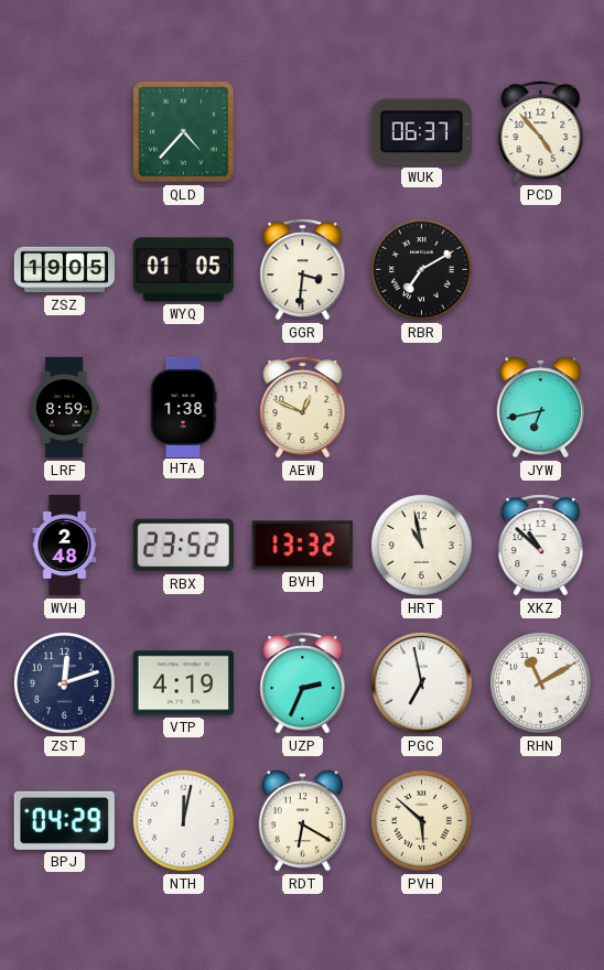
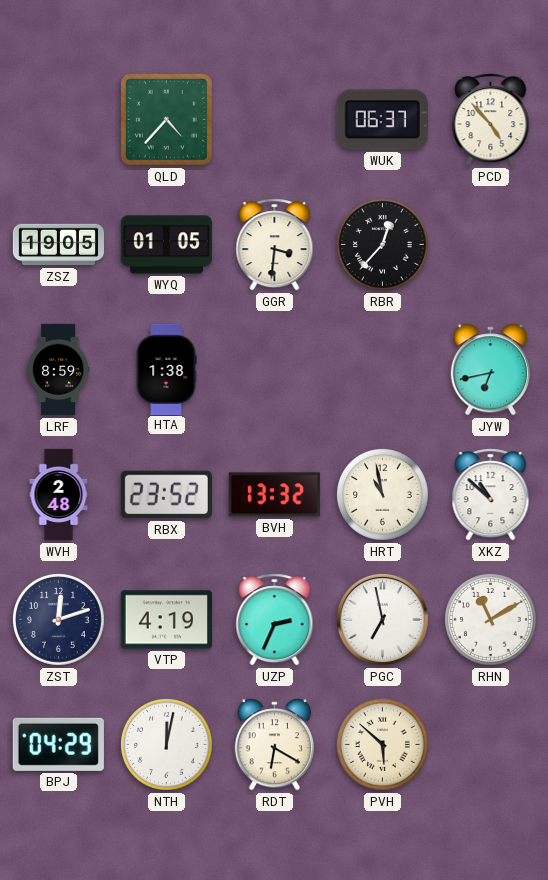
RBR: 7:10 -> 12:37 (382, 244)
AEW: 12:49 -> none (303, 408)
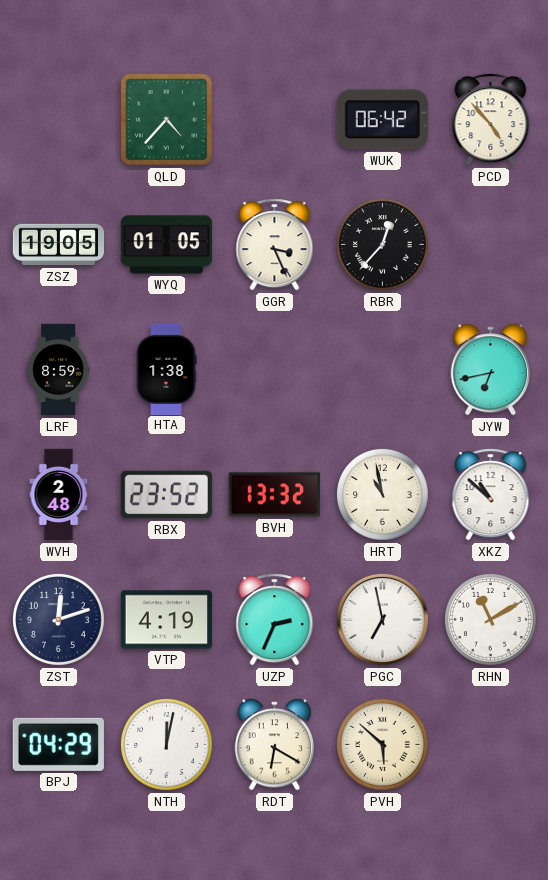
WUK: 06:37 -> 06:42 (382, 120)
GGR: 3:31 -> 3:26 (275, 245)
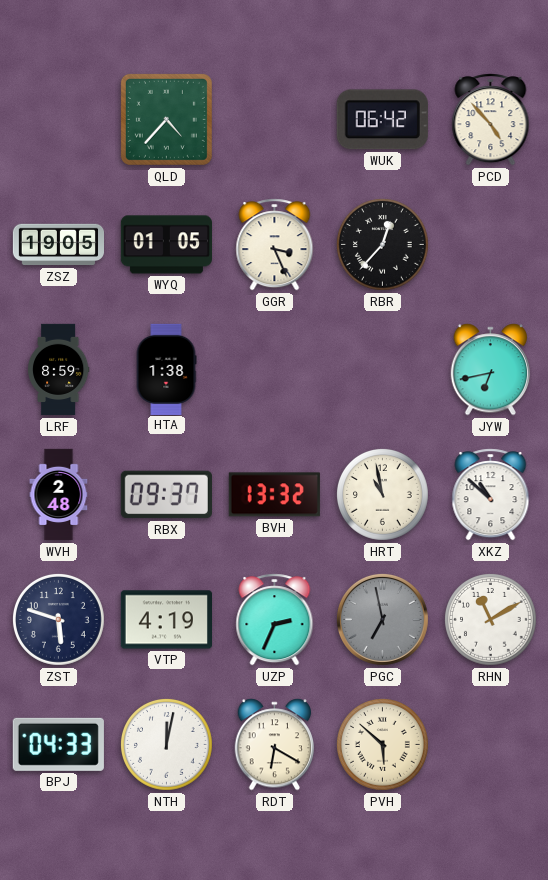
RBX: 23:52 -> 09:37 (166, 495)
ZST: 12:12 -> 5:48 (58, 619)
PGC dial: white -> grey (382, 619)
BPJ: 04:29 -> 04:33 (58, 744)
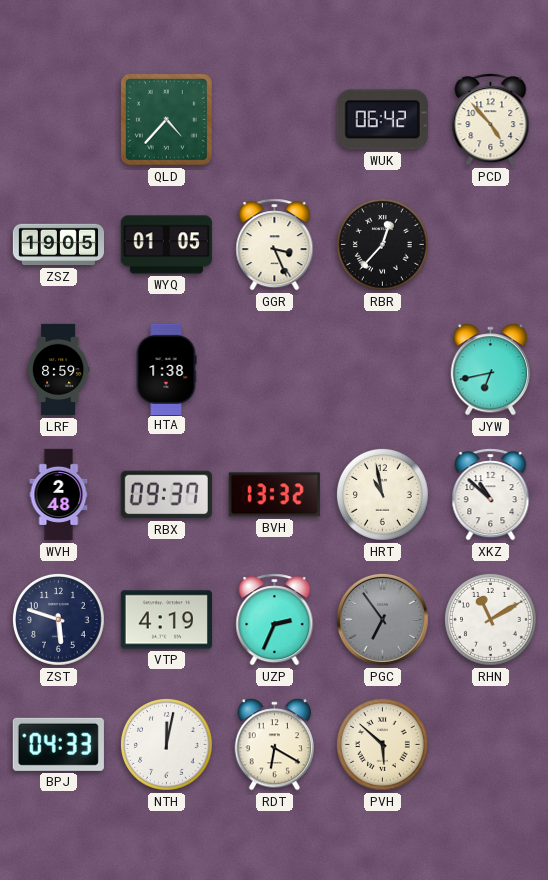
PGC: 6:58 -> 6:54 (382, 619)
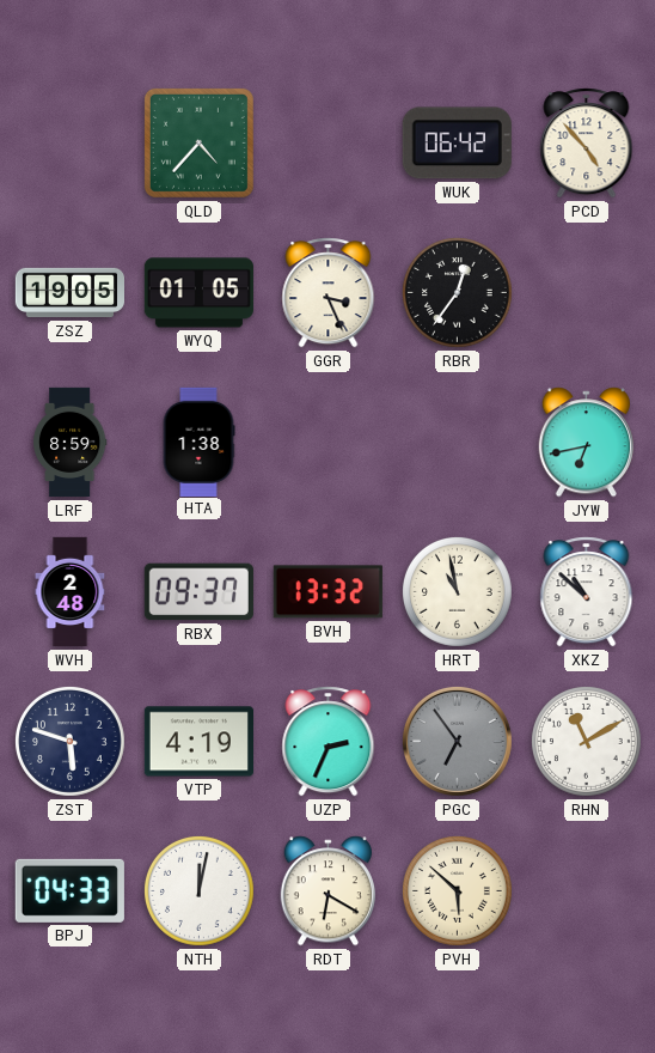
RBR: 12:37 -> 12:36 (457, 292)
